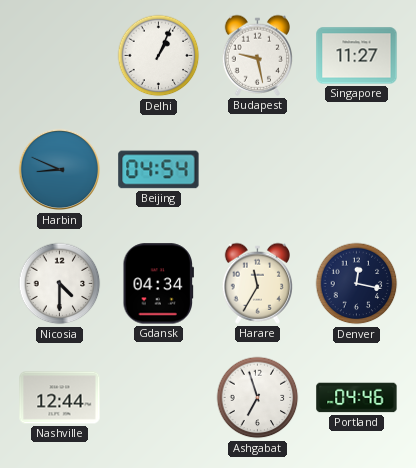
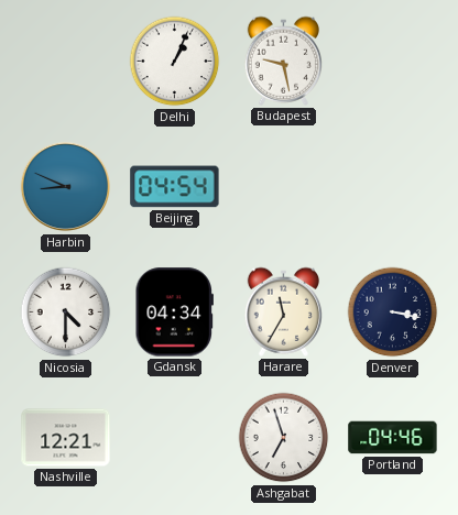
Singapore: 11:27 -> none (357, 56)
Denver: 12:17 -> 3:17 (393, 313)
Nashville: 12:44 -> 12:21 (66, 438)
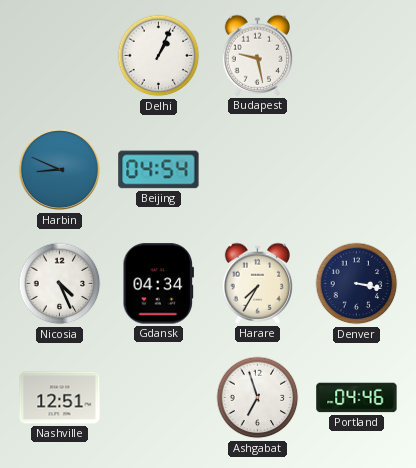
Nicosia: 4:30 -> 4:26 (60, 284)
Harare: 11:35 -> 7:35 (257, 283)
Nashville: 12:21 -> 12:51 (60, 398)
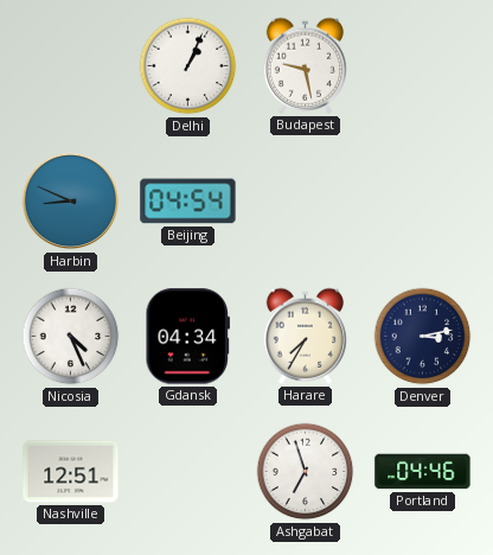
Denver: 3:17 -> 3:13 (423, 337)
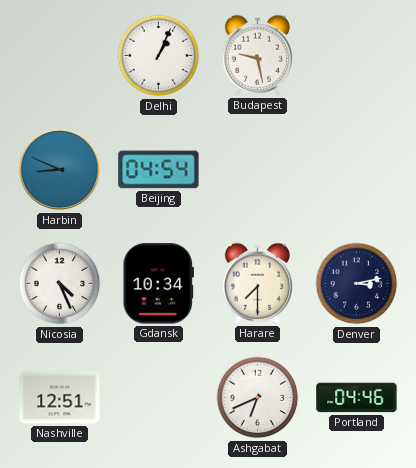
Gdansk: 04:34 -> 10:34 (158, 284)
Harare: 7:35 -> 7:30 (257, 283)
Ashgabat: 6:57 -> 6:41 (258, 398)
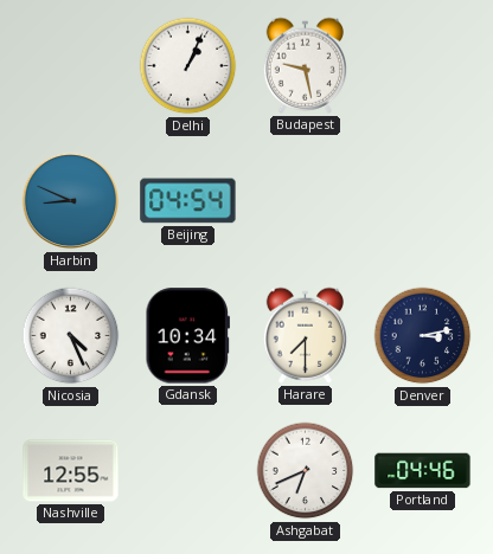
Nashville: 12:51 -> 12:55 (71, 471)
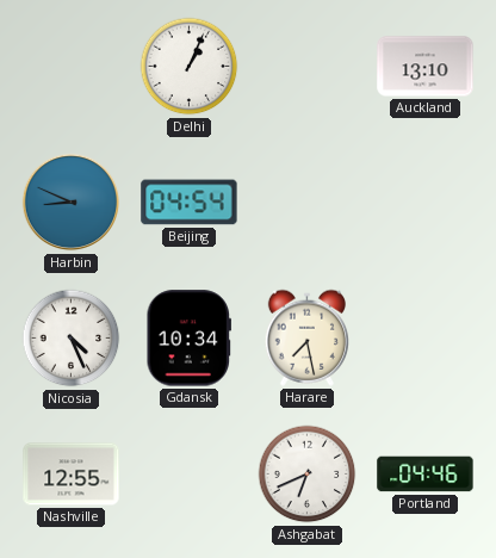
Budapest: 9:28 -> none (305, 65)
Auckland: none -> 13:10 (426, 67)
Harare: 7:30 -> 7:28 (306, 337)
Denver: 3:13 -> none (423, 336)
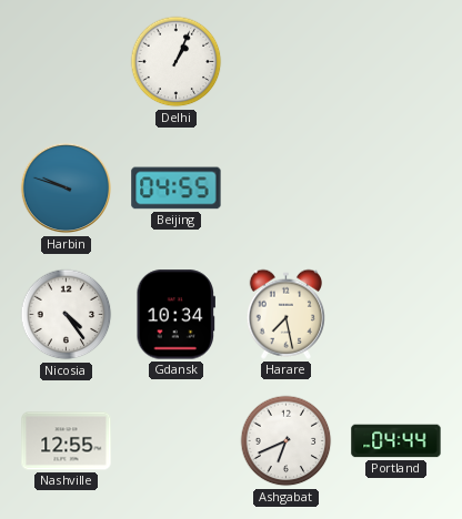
Auckland: 13:10 -> none (426, 67)
Harbin: 8:49 -> 9:48 (67, 189)
Beijing: 04:54 -> 04:55 (177, 189)
Nicosia: 4:26 -> 4:24 (67, 315)
Portland: 04:46 -> 04:44 (396, 441)
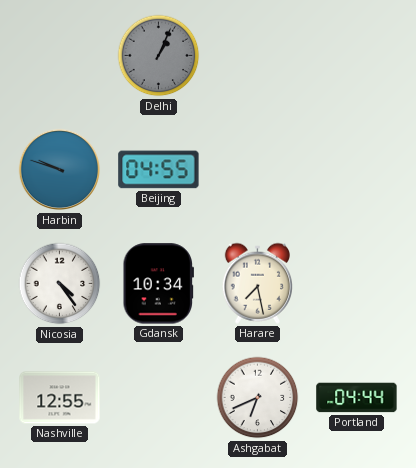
Delhi dial: white -> grey (159, 56)
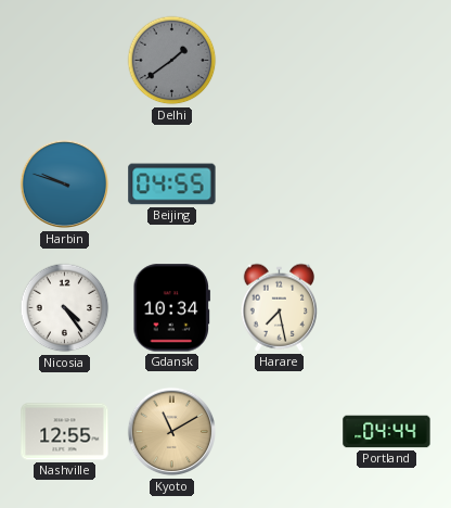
Delhi: 1:04 -> 1:39 (172, 61)
Kyoto: none -> 11:10 (172, 432)
Ashgabat: 6:41 -> none (258, 398)
